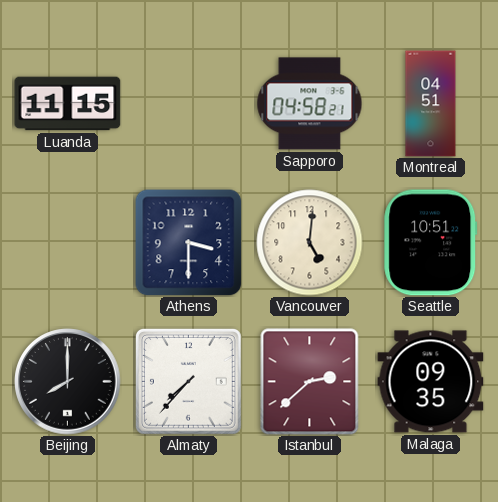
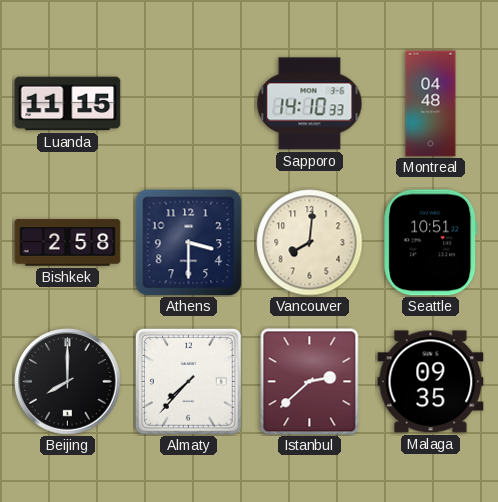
Sapporo: 04:58 -> 14:10 (310, 104)
Montreal: 04:51 -> 04:48 (431, 104)
Bishkek: none -> 2:58 (68, 243)
Vancouver: 5:01 -> 8:01 (310, 243)
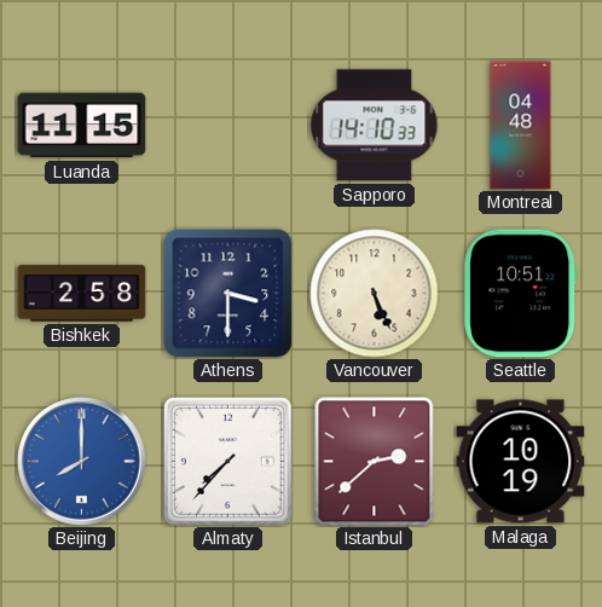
Vancouver: 8:01 -> 5:26 (375, 294)
Beijing dial: black -> blue (82, 462)
Malaga: 09:35 -> 10:19 (521, 462)
